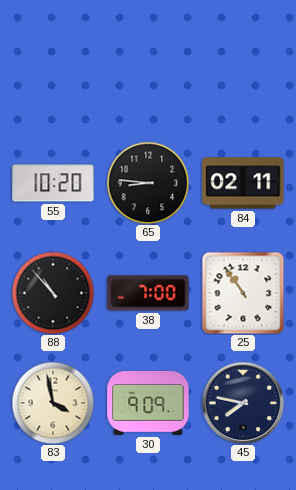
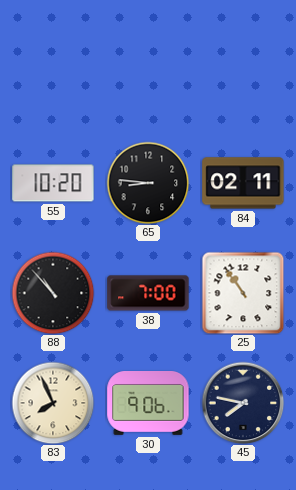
83: 3:58 -> 7:56 (53, 403)
30: 9:09 -> 9:06 (148, 404)
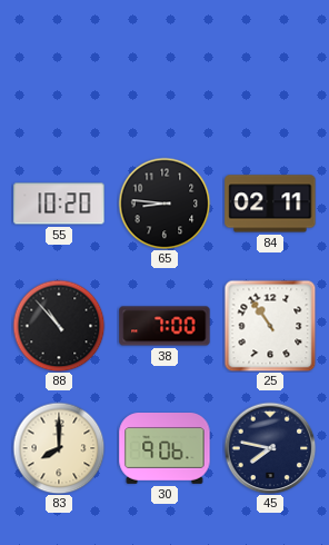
83: 7:56 -> 8:00 (59, 448)
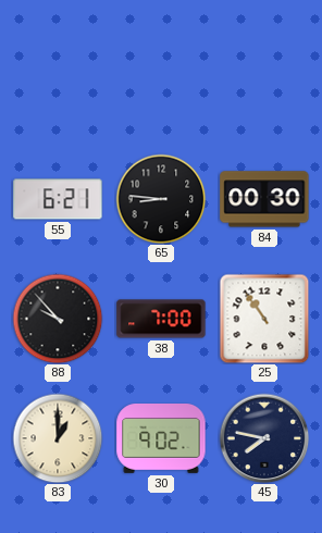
55: 10:20 -> 6:21 (58, 199)
84: 02:11 -> 00:30 (264, 199)
88: 10:53 -> 9:53 (58, 319)
83: 8:00 -> 1:00 (58, 438)
30: 9:06 -> 9:02 (161, 439)
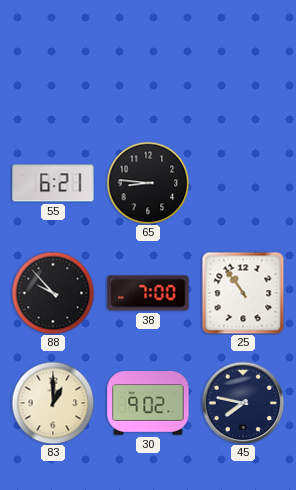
84: 00:30 -> none (264, 199)
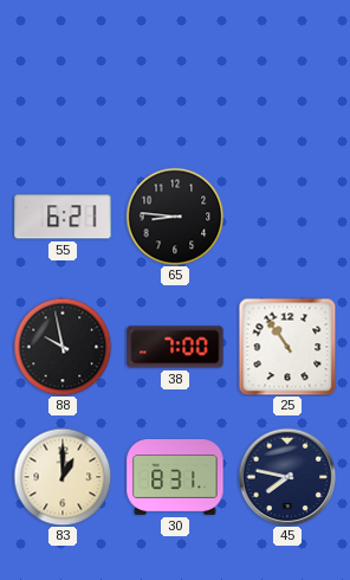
88: 9:53 -> 9:58 (63, 347)
30: 9:02 -> 8:31 (175, 478)
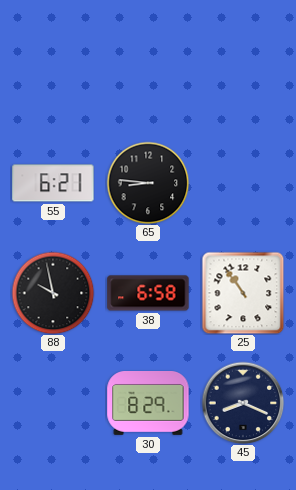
38: 7:00 -> 6:58 (148, 293)
83: 1:00 -> none (63, 477)
30: 8:31 -> 8:29 (148, 404)
45: 7:47 -> 8:19 (243, 403)
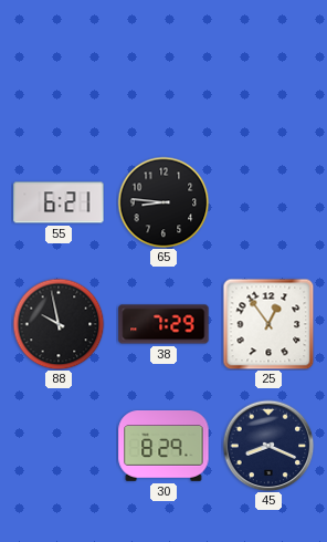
38: 6:58 -> 7:29 (163, 324)
25: 10:54 -> 12:54 (268, 324)
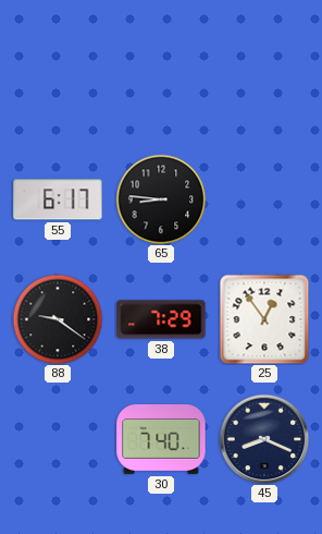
55: 6:21 -> 6:17 (58, 199)
88: 9:58 -> 9:21 (58, 319)
30: 8:29 -> 7:40 (161, 440)
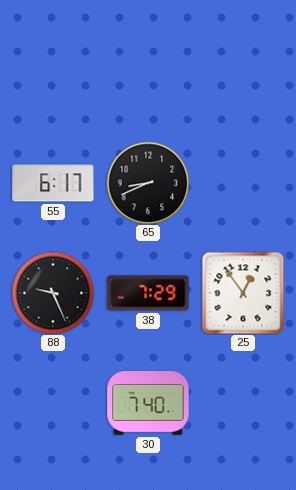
65: 8:46 -> 8:41 (148, 183)
88: 9:21 -> 9:26 (53, 293)
45: 8:19 -> none (264, 439)
